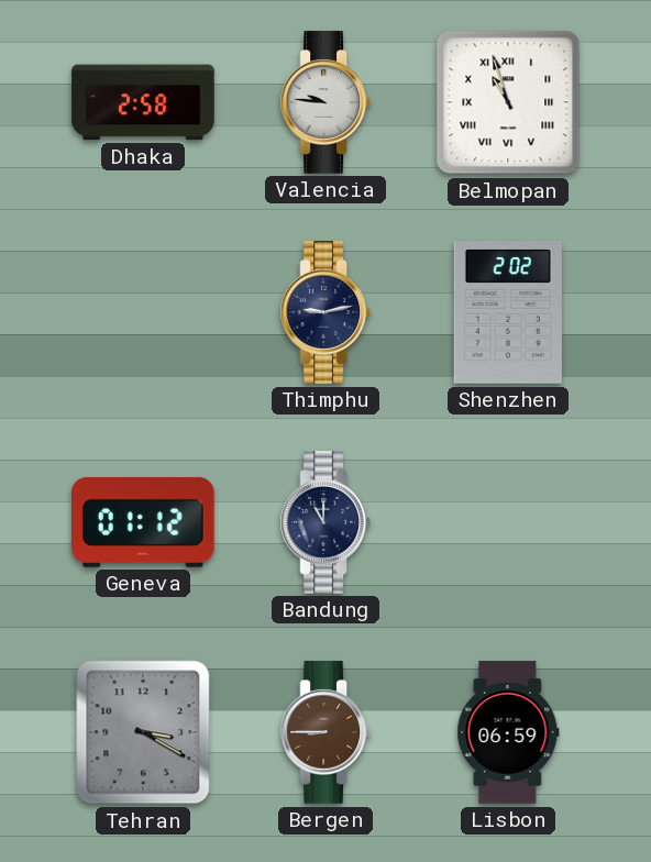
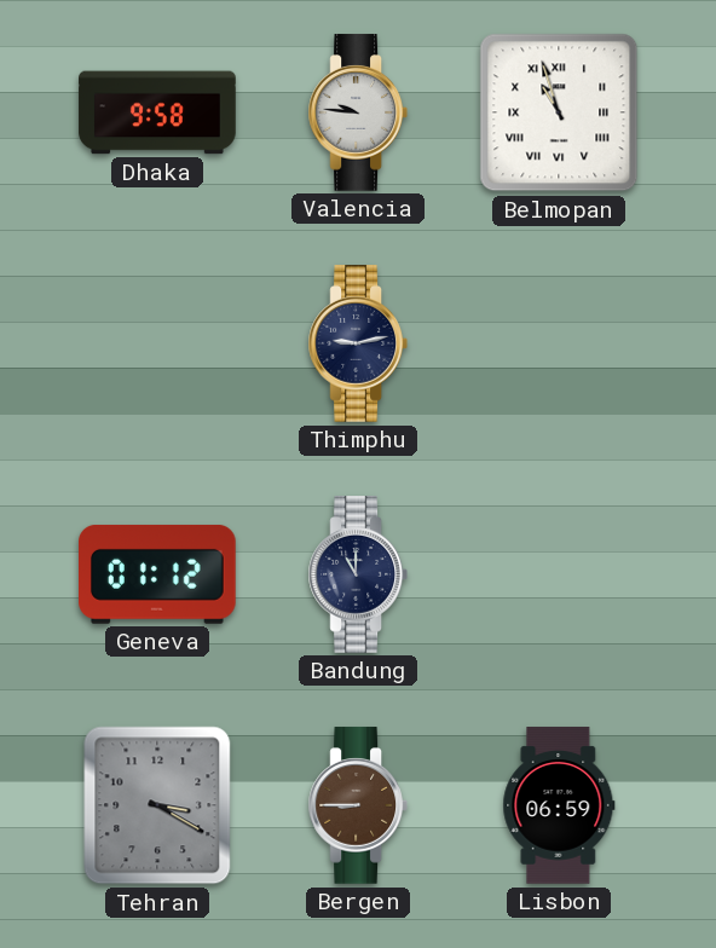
Dhaka: 2:58 -> 9:58 (157, 112)
Shenzhen: 2:02 -> none (508, 313)
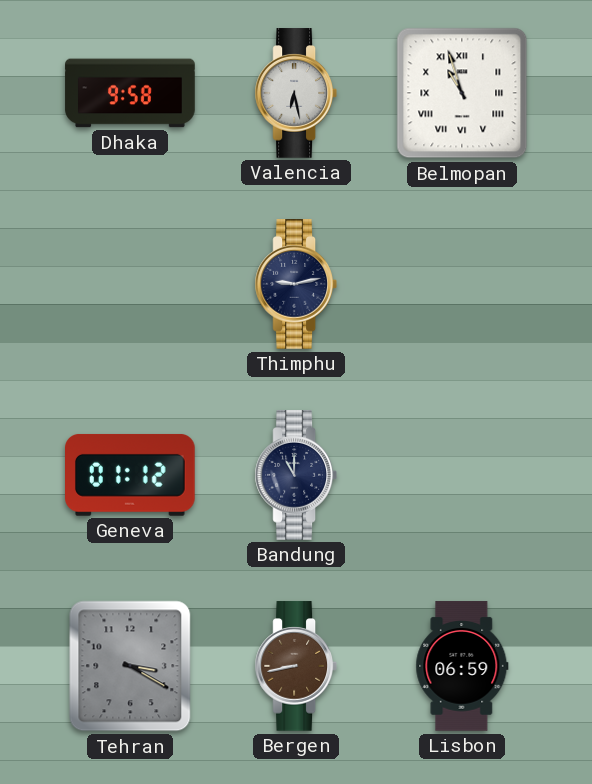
Valencia: 9:46 -> 6:28 (295, 93)
Bergen: 8:45 -> 8:43 (295, 666)
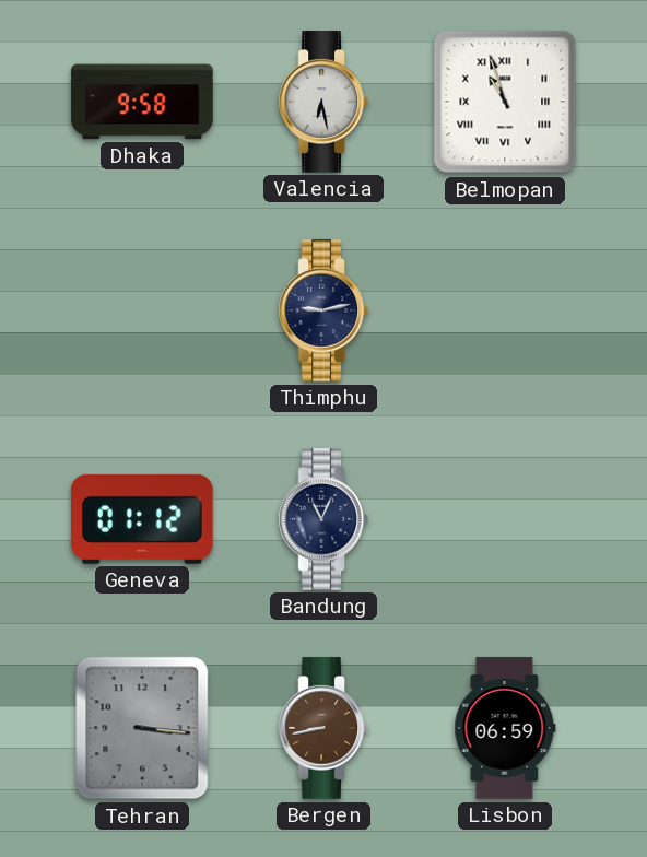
Bandung: 11:00 -> 11:04 (322, 519)
Tehran: 3:20 -> 3:16 (142, 728)
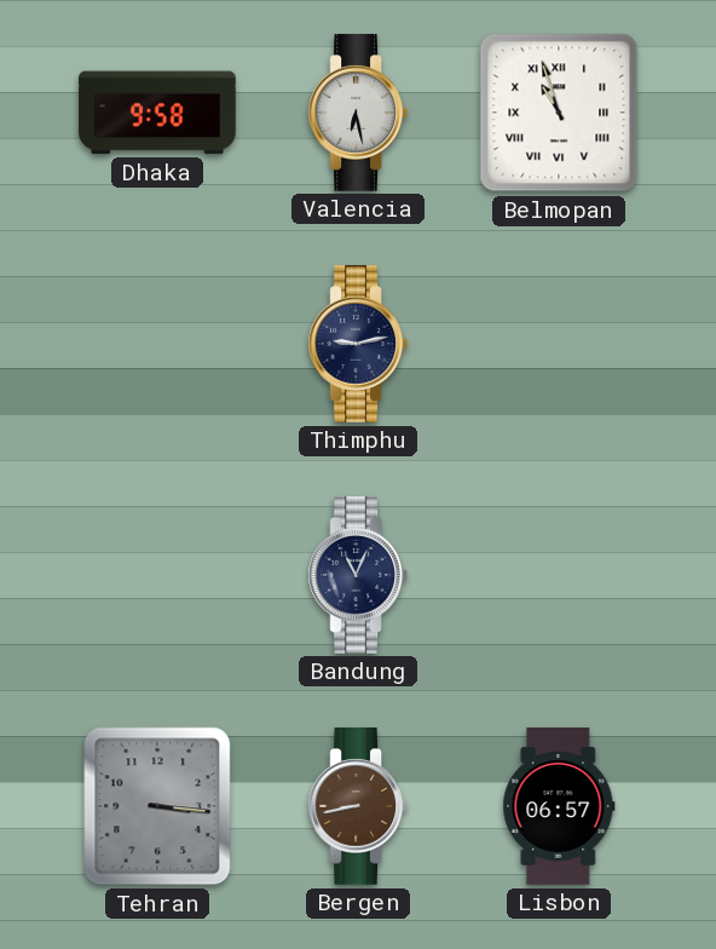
Geneva: 01:12 -> none (143, 519)
Lisbon: 06:59 -> 06:57 (559, 806)
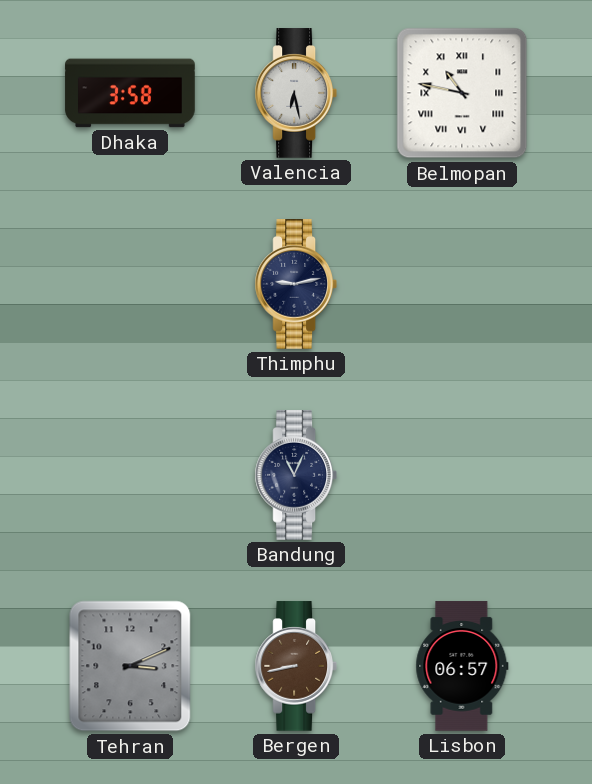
Dhaka: 9:58 -> 3:58 (130, 93)
Belmopan: 10:57 -> 10:47 (462, 93)
Tehran: 3:16 -> 3:11 (130, 666)
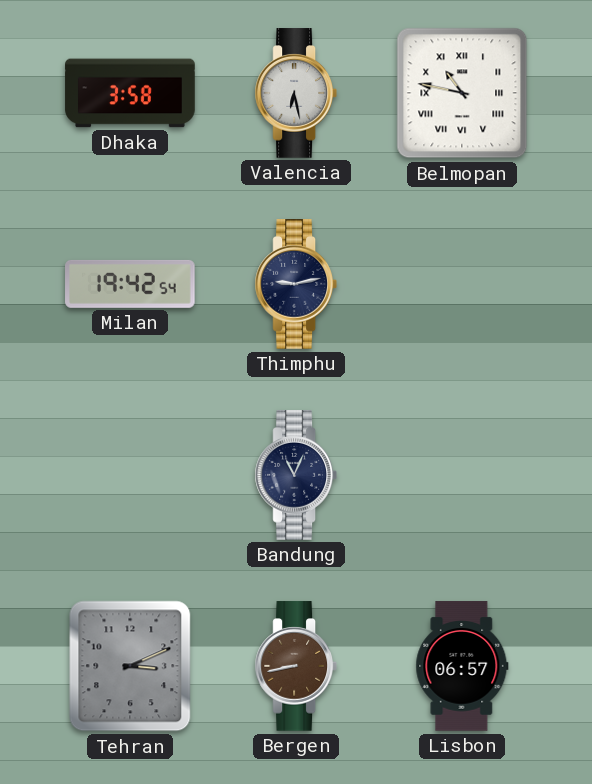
Milan: none -> 19:42 (130, 284)
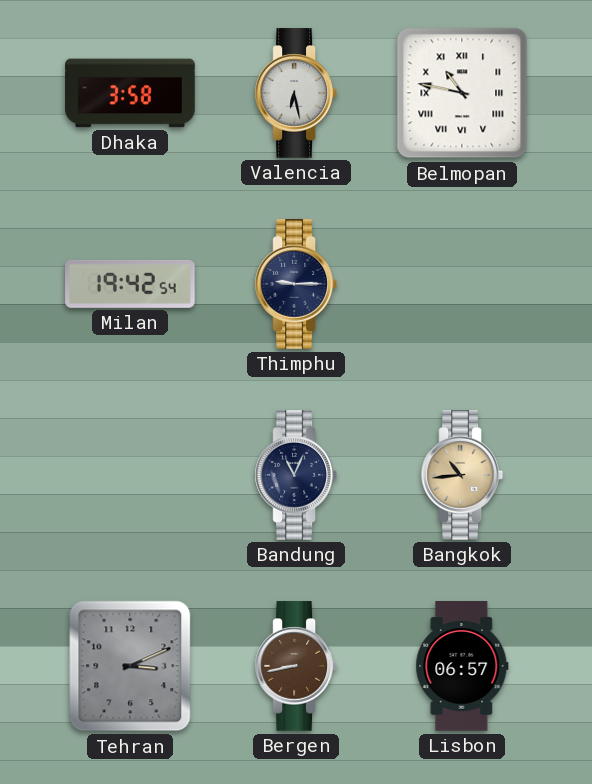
Thimphu: 9:13 -> 9:15 (295, 284)
Bangkok: none -> 10:44 (461, 475)
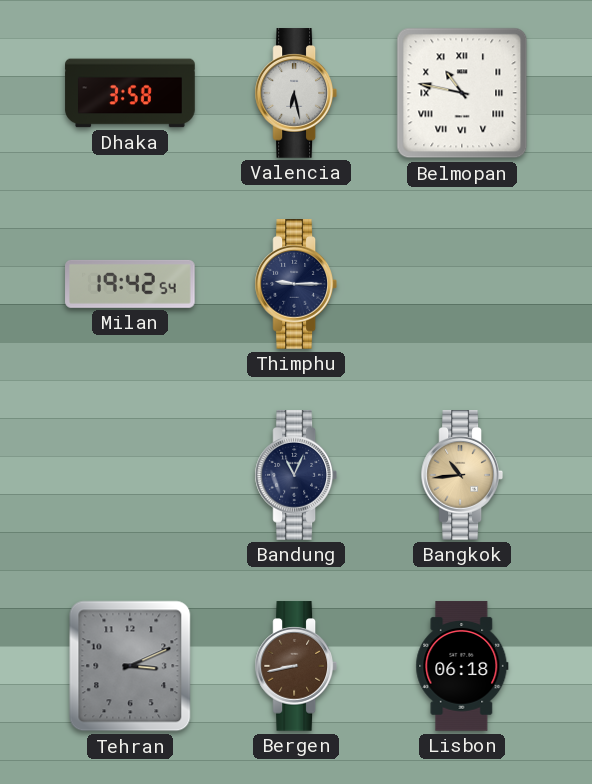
Lisbon: 06:57 -> 06:18 (462, 666)
